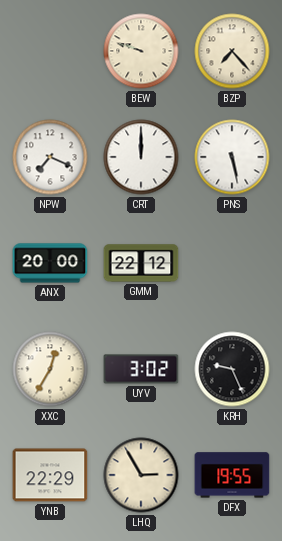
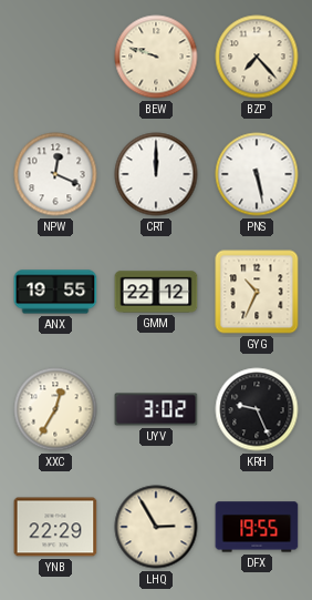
NPW: 7:19 -> 12:19 (55, 174)
ANX: 20:00 -> 19:55 (55, 292)
GYG: none -> 10:34 (257, 292)
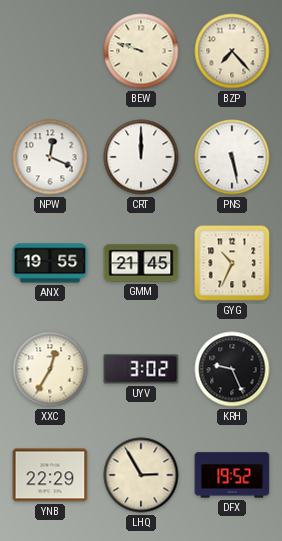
GMM: 22:12 -> 21:45 (141, 263)
DFX: 19:55 -> 19:52 (232, 475)
